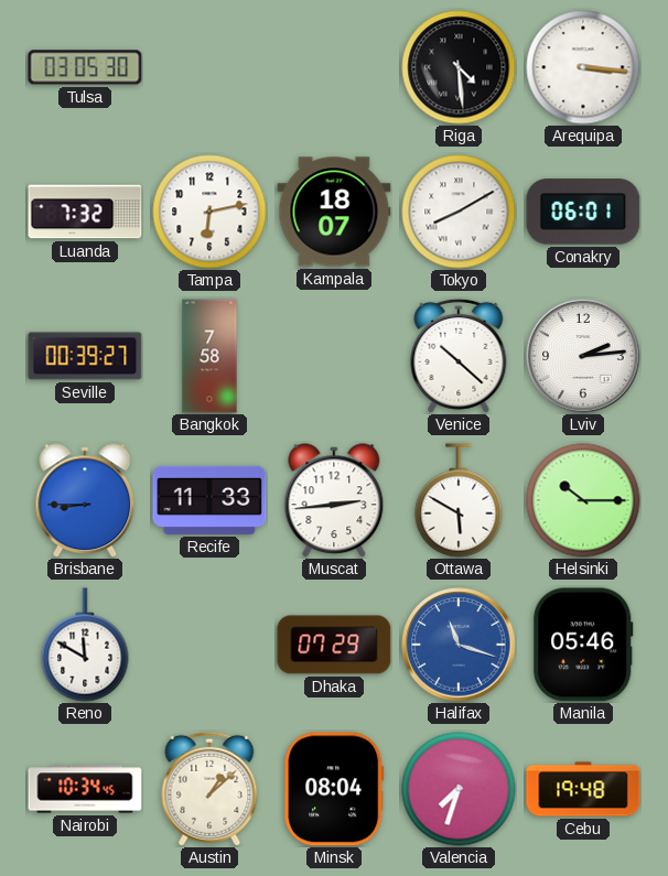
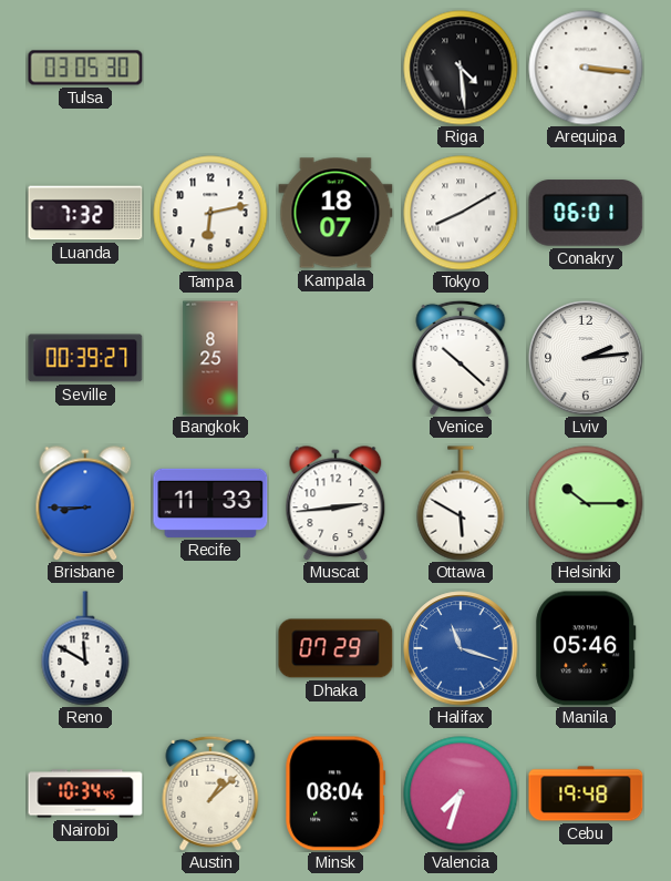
Bangkok: 7:58 -> 8:25 (210, 358)
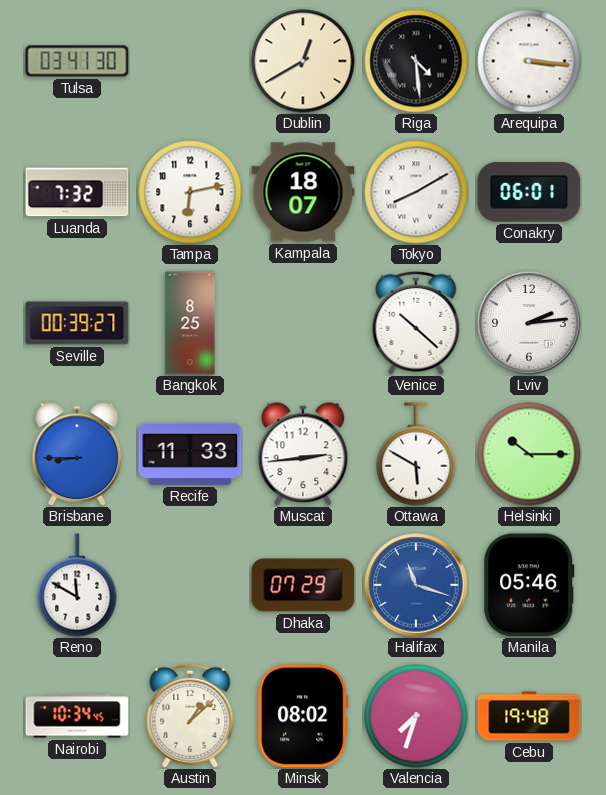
Tulsa: 03:05 -> 03:41 (77, 61)
Dublin: none -> 12:40 (303, 61)
Minsk: 08:04 -> 08:02 (303, 716)
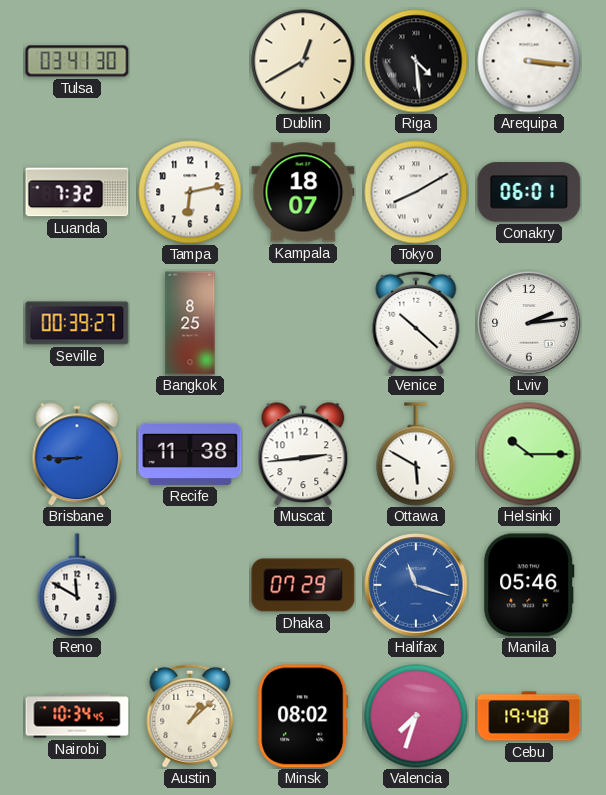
Recife: 11:33 -> 11:38 (190, 454)
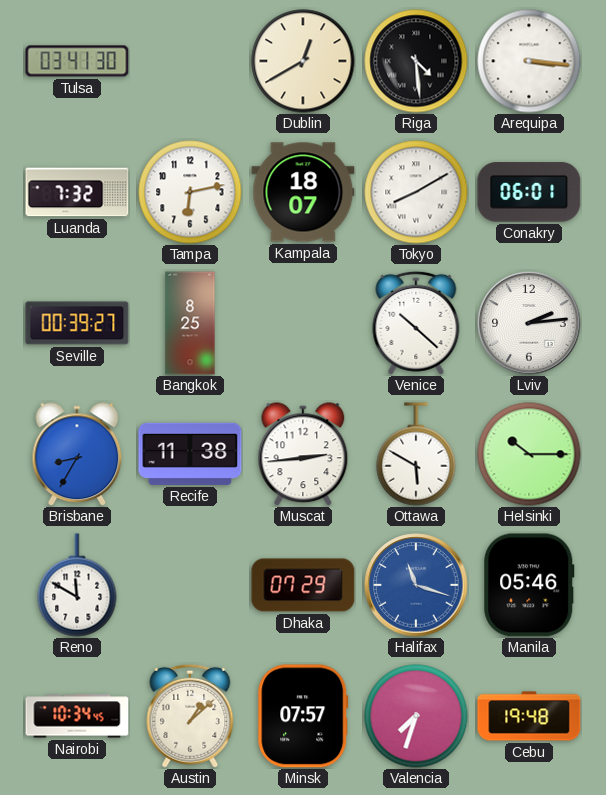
Brisbane: 8:45 -> 8:35 (77, 454)
Minsk: 08:02 -> 07:57 (303, 716)
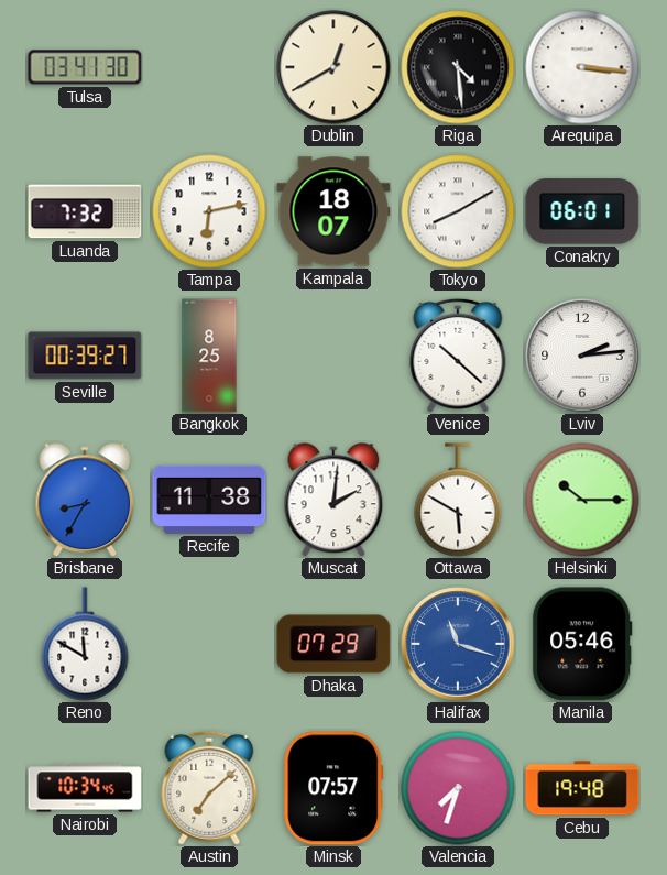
Muscat: 2:44 -> 2:01 (333, 500)
Austin: 1:08 -> 7:08 (209, 788)
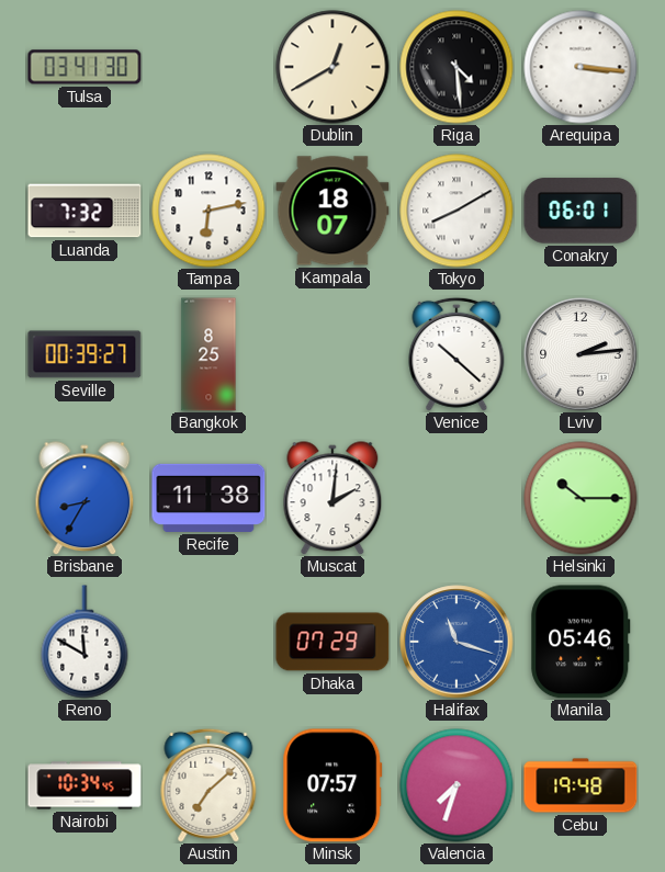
Ottawa: 5:50 -> none (458, 500)
